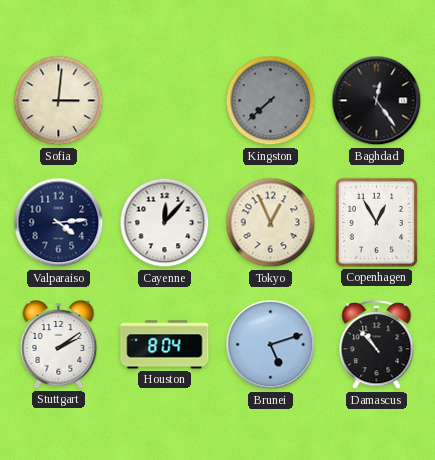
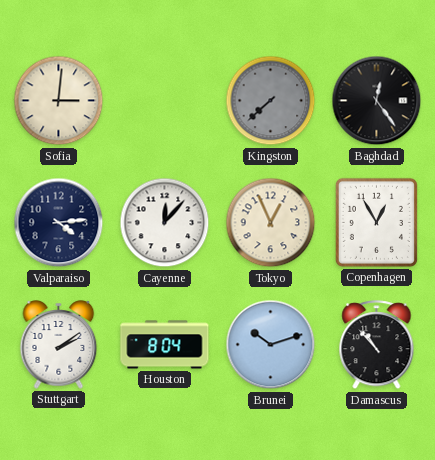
Brunei: 5:12 -> 10:12 (271, 345)
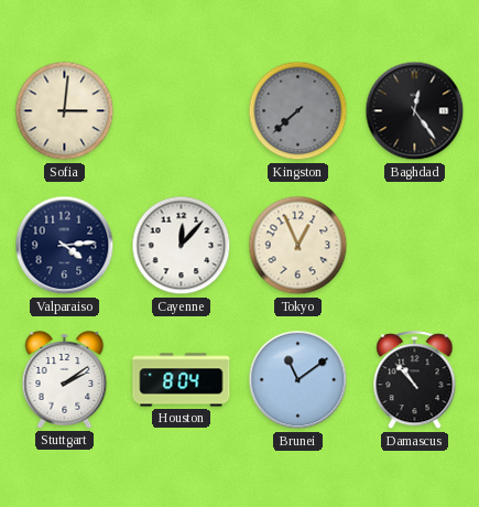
Copenhagen: 12:55 -> none (376, 222)
Brunei: 10:12 -> 11:09 (298, 380)
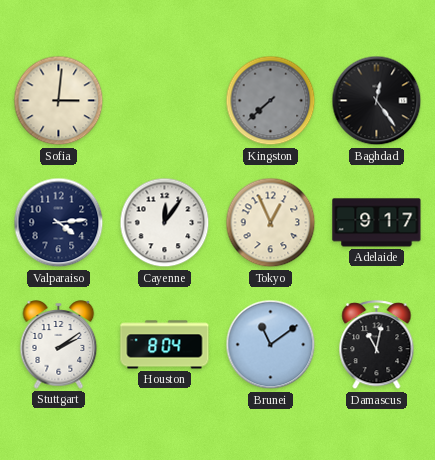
Cayenne: 12:07 -> 12:06 (165, 223)
Adelaide: none -> 9:17 (377, 223)
Damascus: 10:53 -> 11:02 (377, 345)
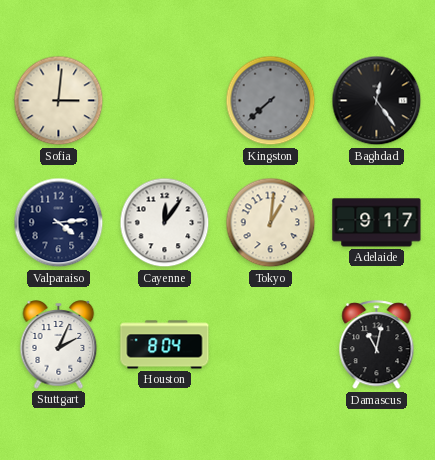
Tokyo: 12:56 -> 1:01 (271, 223)
Stuttgart: 2:09 -> 2:04 (59, 345)
Brunei: 11:09 -> none (271, 345)
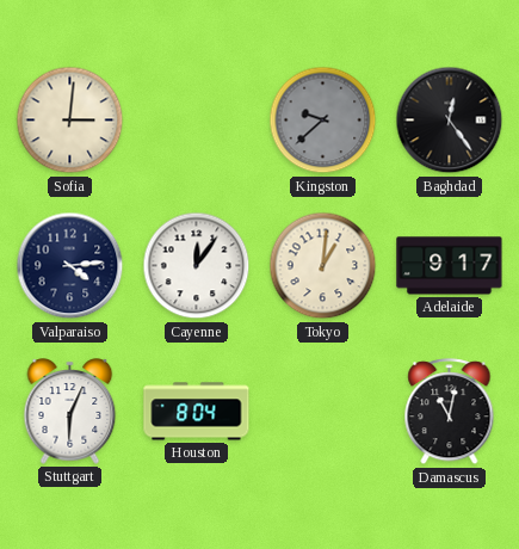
Kingston: 7:38 -> 9:38 (323, 121)
Stuttgart: 2:04 -> 6:04 (70, 412)
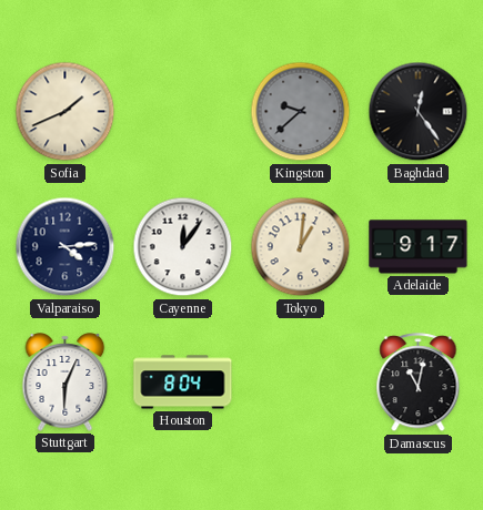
Sofia: 3:01 -> 1:41 (66, 112)
